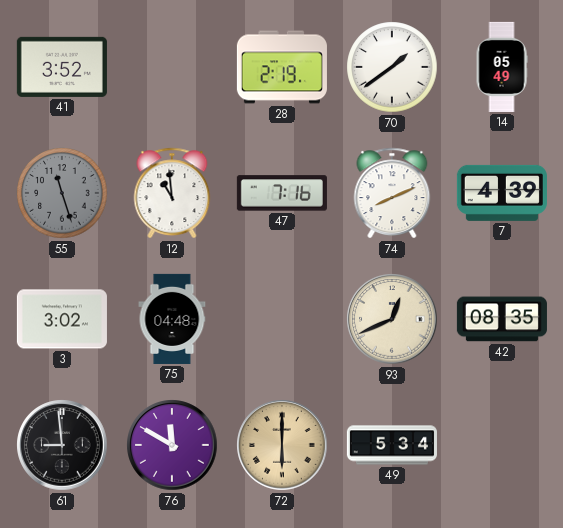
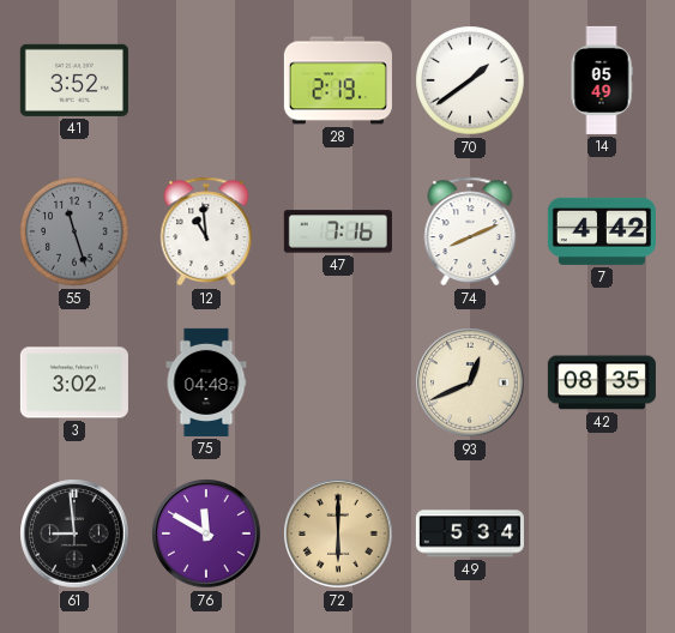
7: 4:39 -> 4:42 (602, 231)
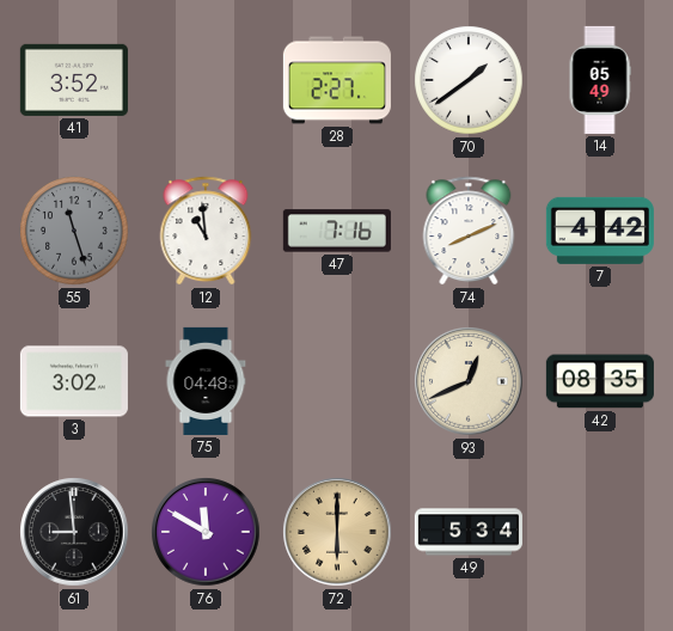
28: 2:19 -> 2:27 (337, 80)
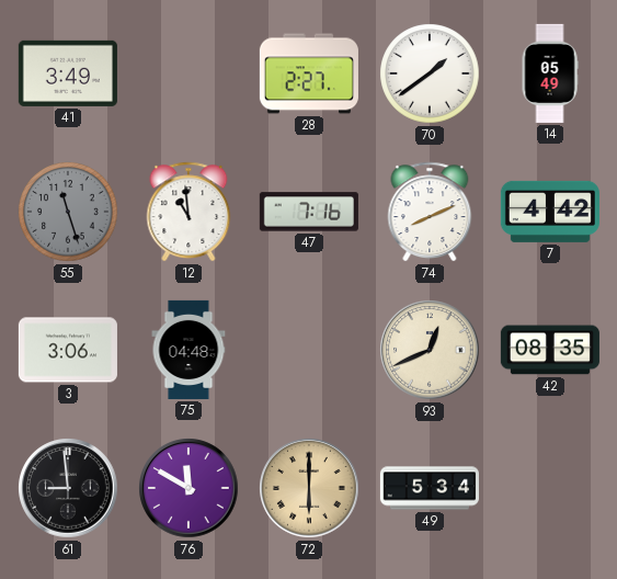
41: 3:52 -> 3:49 (68, 73)
3: 3:02 -> 3:06 (68, 350)
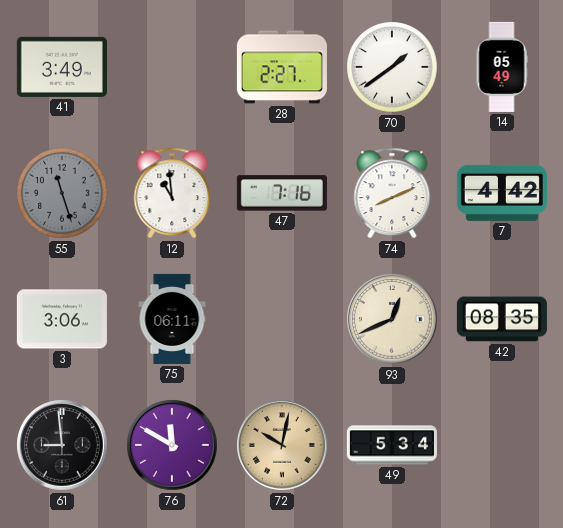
75: 04:48 -> 06:11 (172, 319)
72: 6:00 -> 10:02 (282, 445)
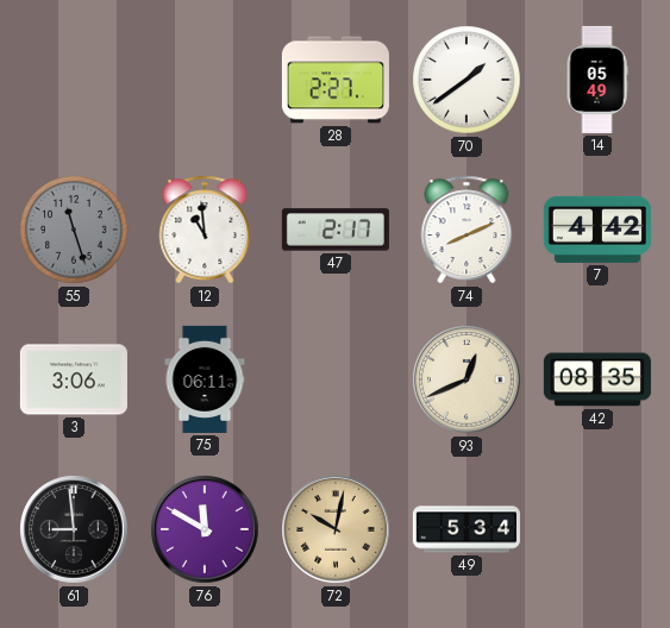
41: 3:49 -> none (62, 67)
47: 7:16 -> 2:17 (336, 230)
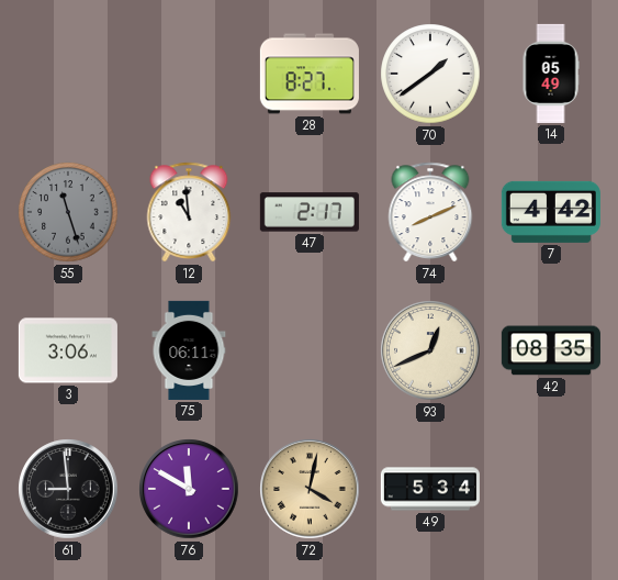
28: 2:27 -> 8:27 (310, 74)
72: 10:02 -> 4:02 (310, 489)
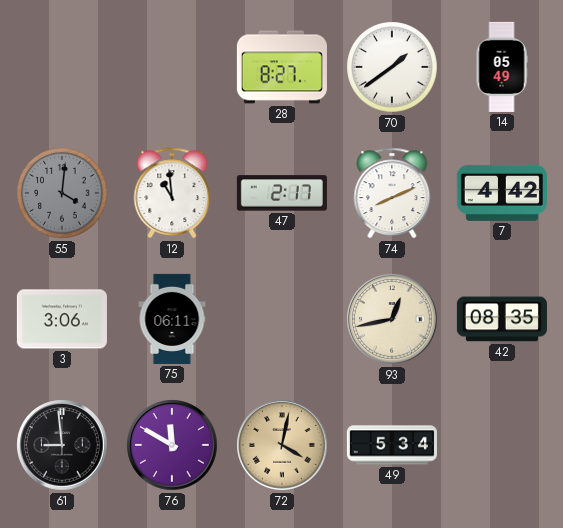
55: 11:27 -> 4:01 (62, 193)
93: 12:41 -> 12:43 (392, 319)
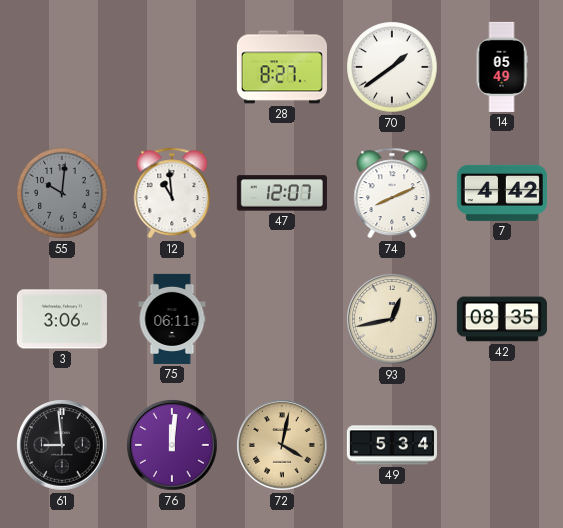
55: 4:01 -> 10:01 (62, 193)
47: 2:17 -> 12:07 (282, 193)
76: 11:50 -> 12:01 (172, 445)
